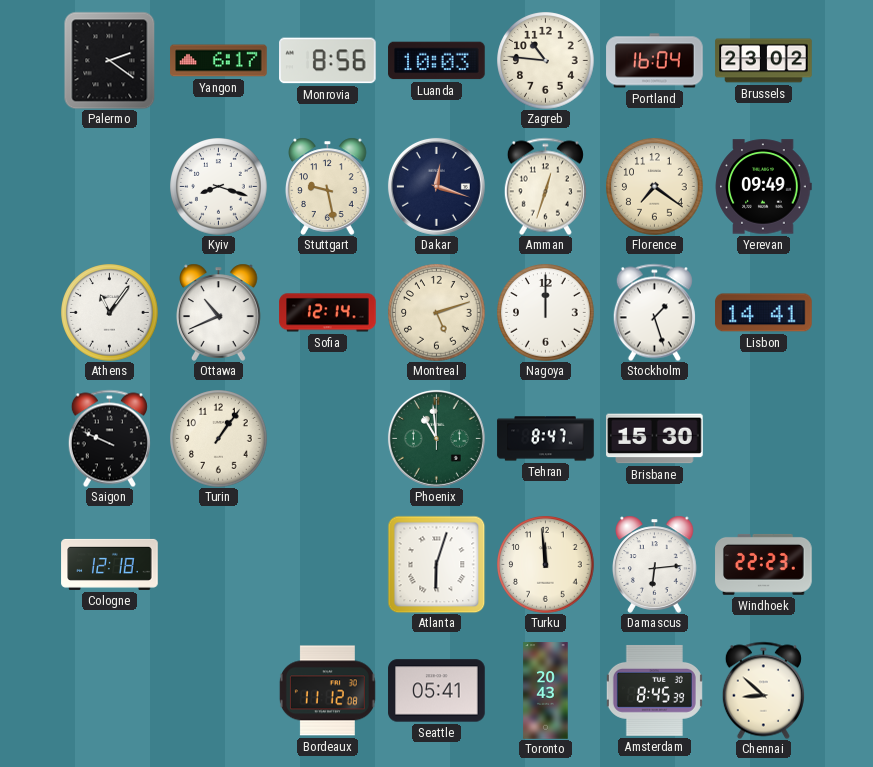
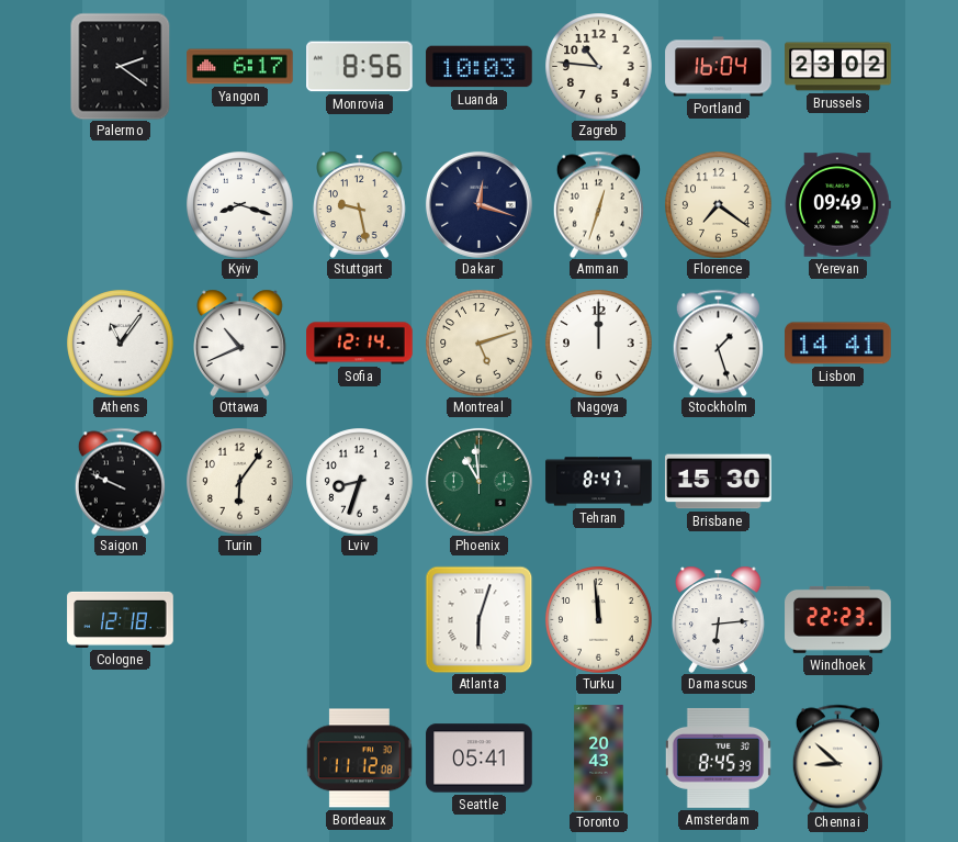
Turin: 1:06 -> 6:06 (240, 482)
Lviv: none -> 8:33 (360, 482)
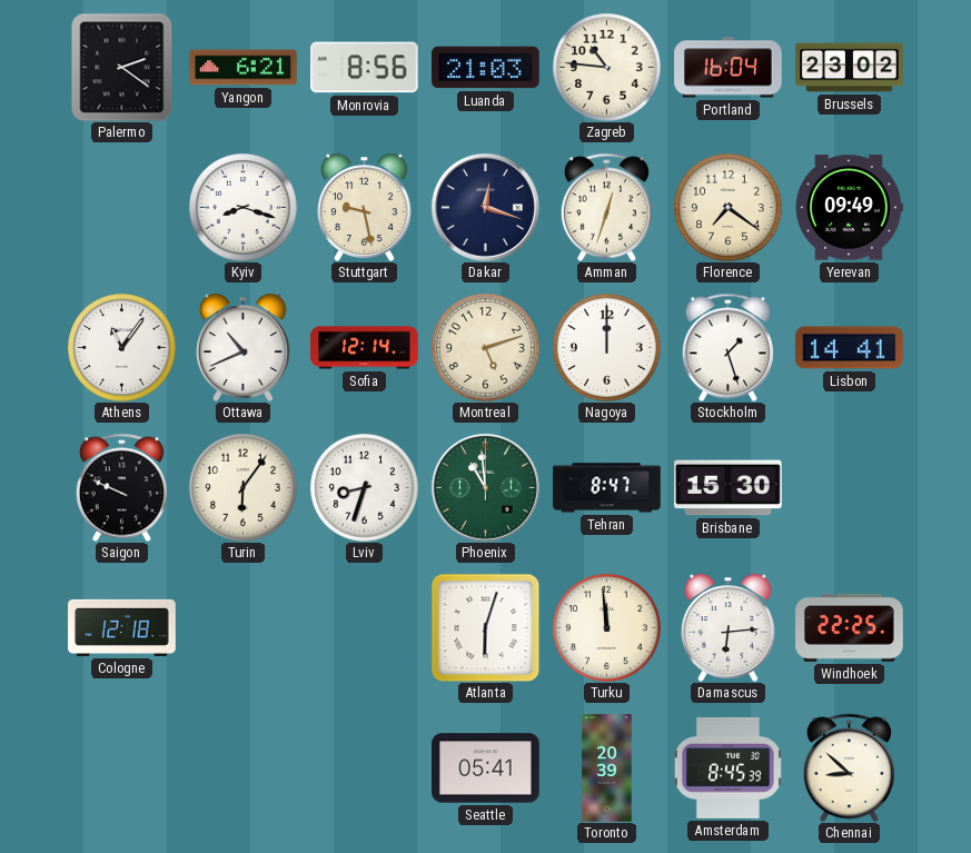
Yangon: 6:17 -> 6:21 (244, 68)
Luanda: 10:03 -> 21:03 (486, 68)
Windhoek: 22:23 -> 22:25 (850, 627)
Bordeaux: 11:12 -> none (359, 759)
Toronto: 20:43 -> 20:39 (607, 768)
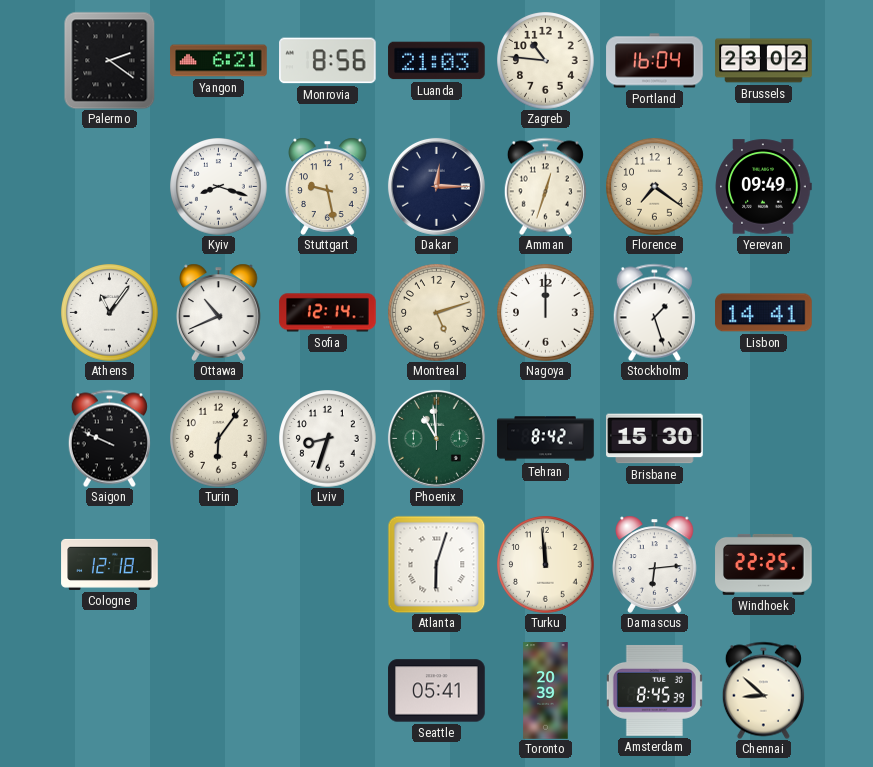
Dakar: 12:18 -> 12:15 (436, 186)
Tehran: 8:47 -> 8:42 (546, 439)
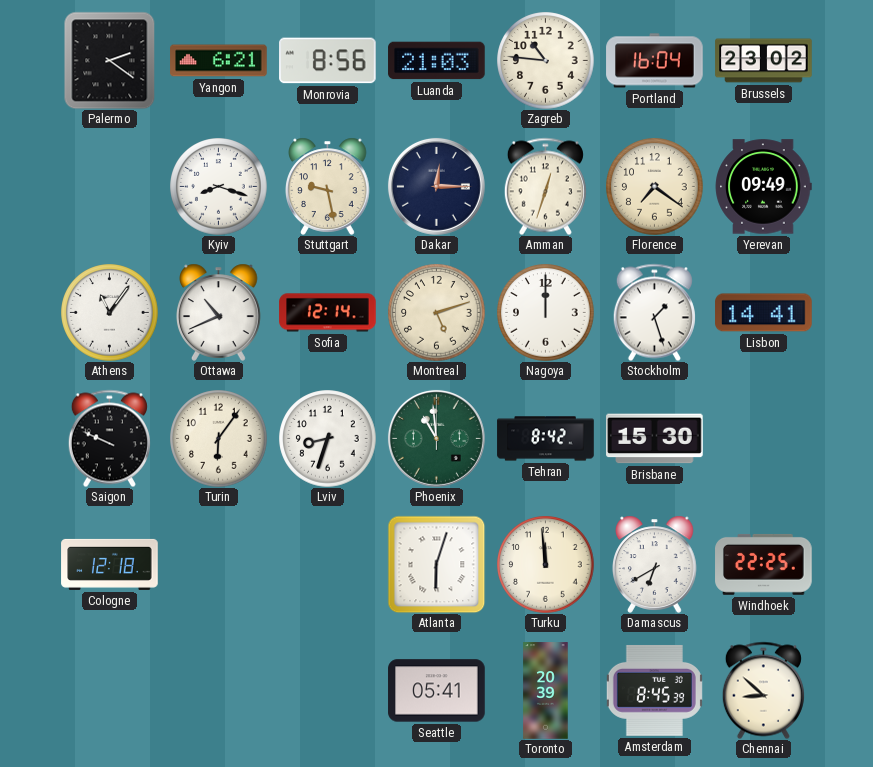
Damascus: 6:14 -> 6:40 (655, 564)
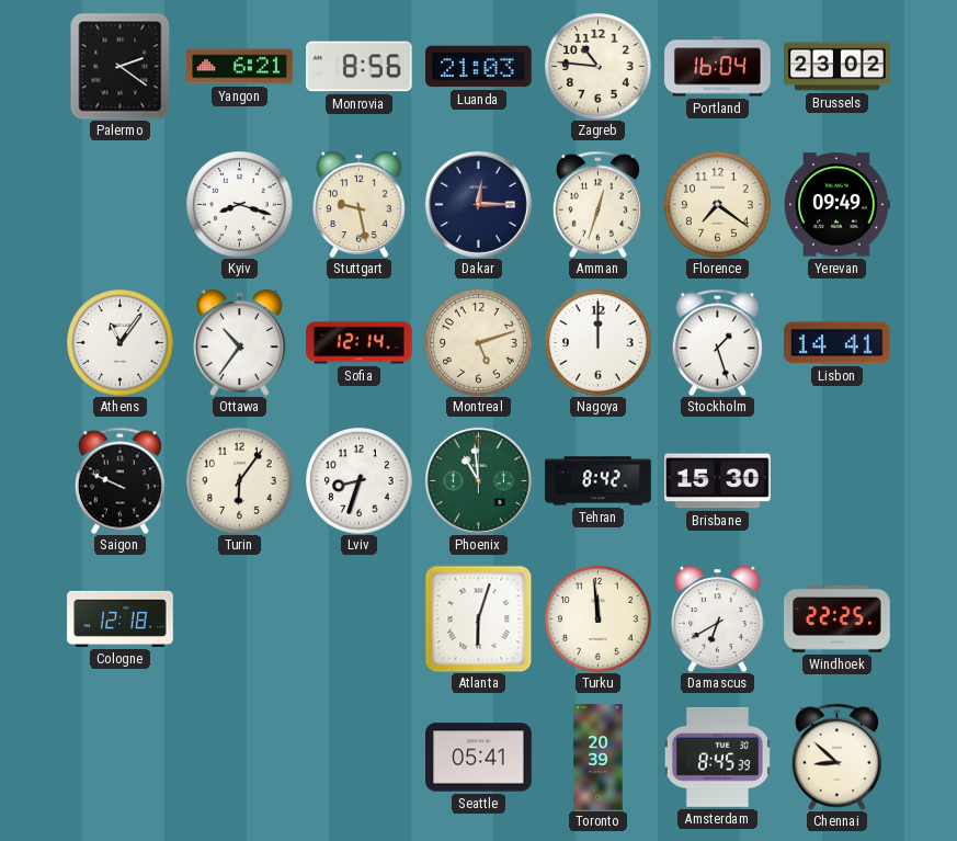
Ottawa: 10:41 -> 10:36 (240, 342)
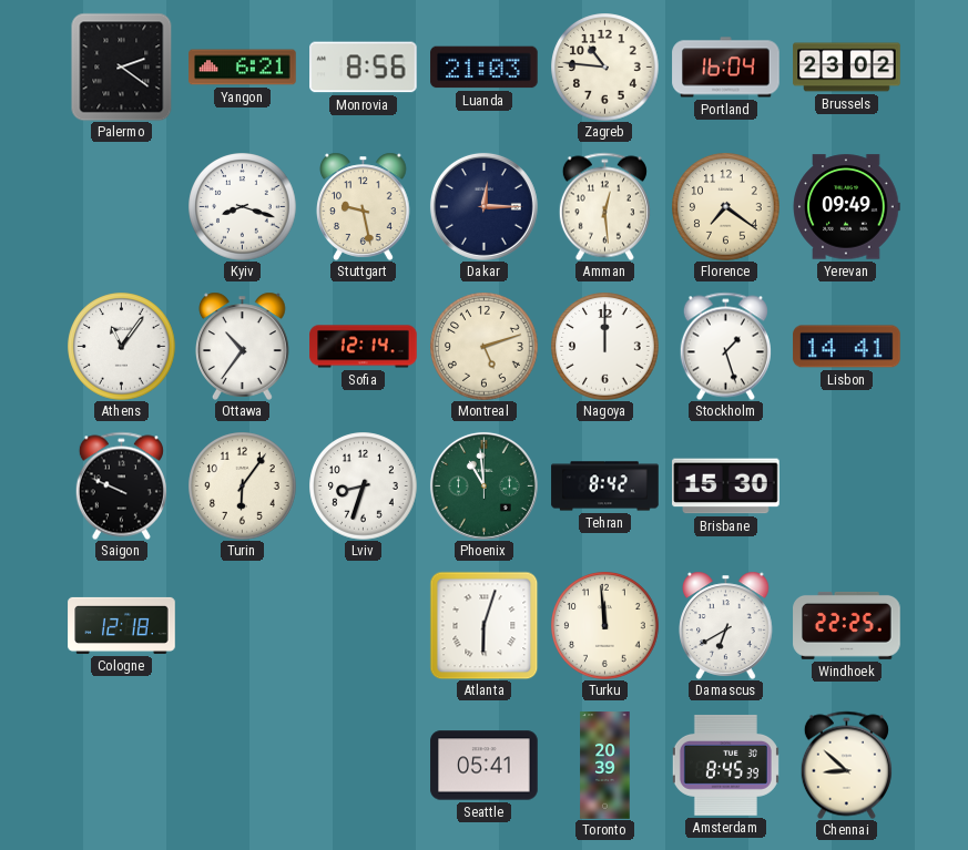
Amman: 12:33 -> 12:29 (604, 206)
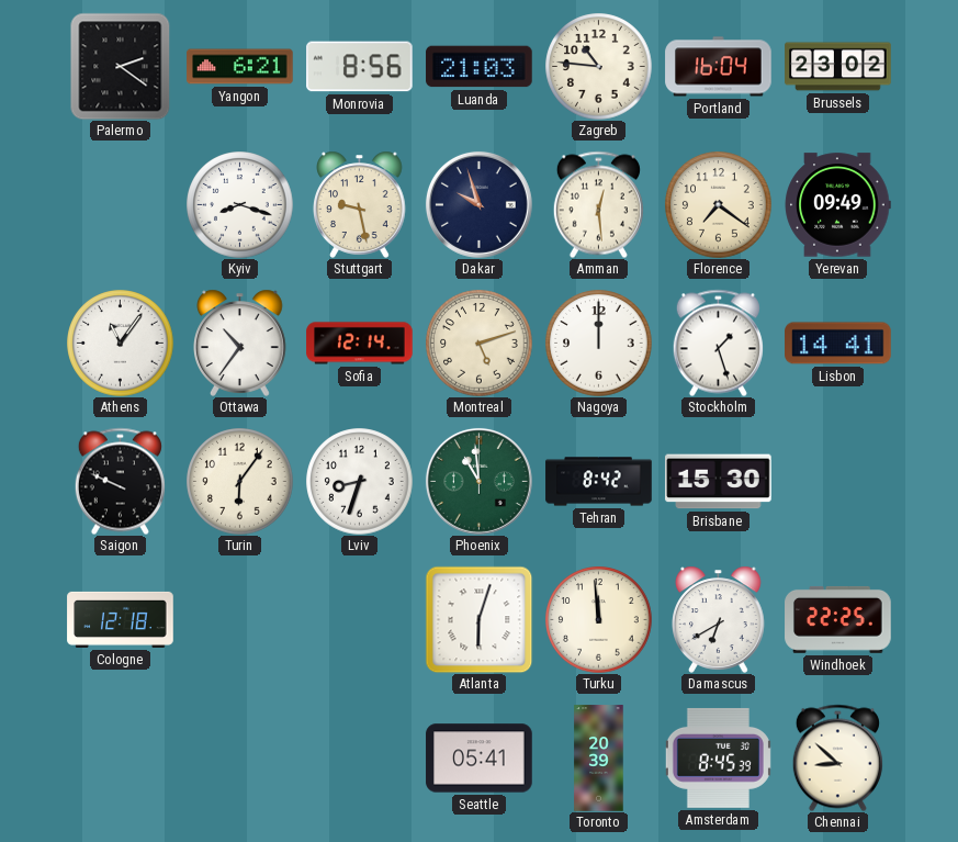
Dakar: 12:15 -> 9:57 (478, 204)
